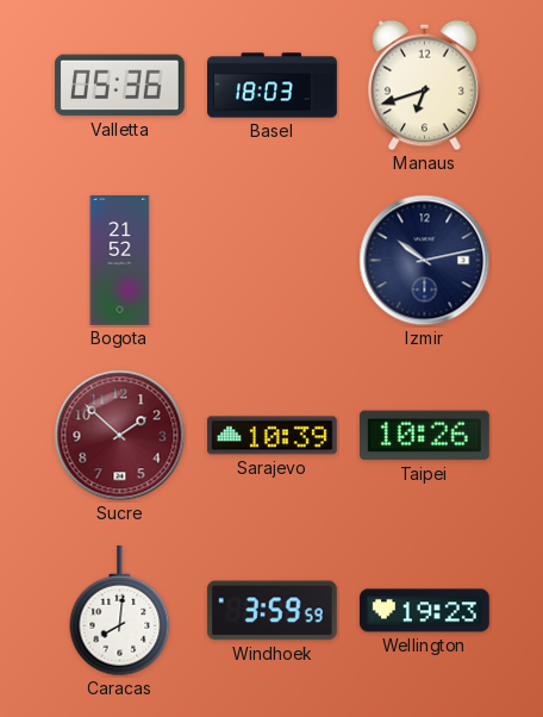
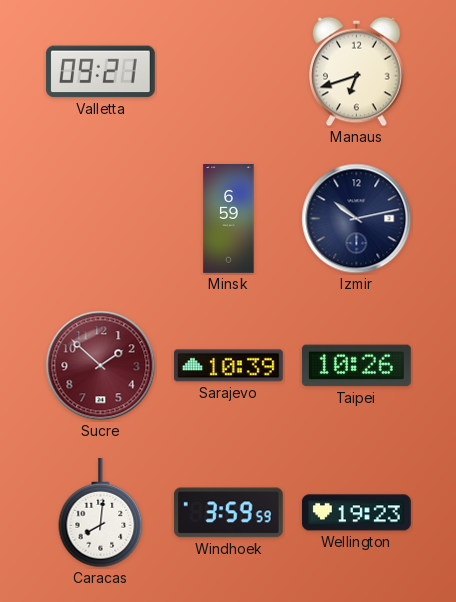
Valletta: 05:36 -> 09:21 (100, 72)
Basel: 18:03 -> none (273, 86)
Bogota: 21:52 -> none (120, 261)
Minsk: none -> 6:59 (229, 219)
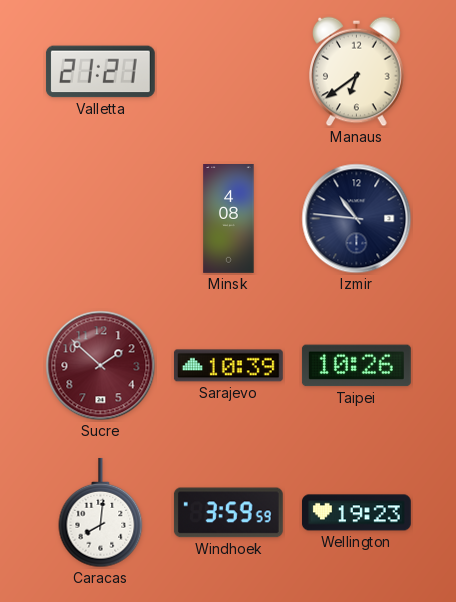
Valletta: 09:21 -> 21:21 (100, 72)
Manaus: 6:42 -> 6:39 (357, 72)
Minsk: 6:59 -> 4:08 (229, 219)
Izmir: 10:13 -> 10:46 (357, 219)
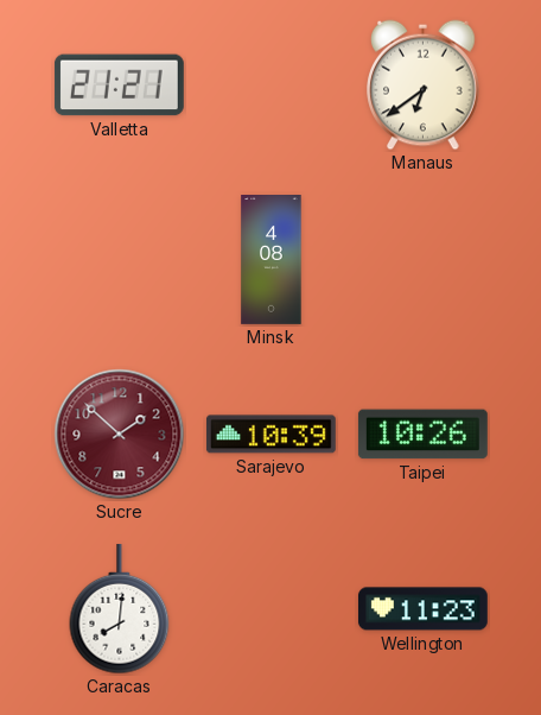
Izmir: 10:46 -> none (357, 219)
Windhoek: 3:59 -> none (228, 513)
Wellington: 19:23 -> 11:23 (422, 609)
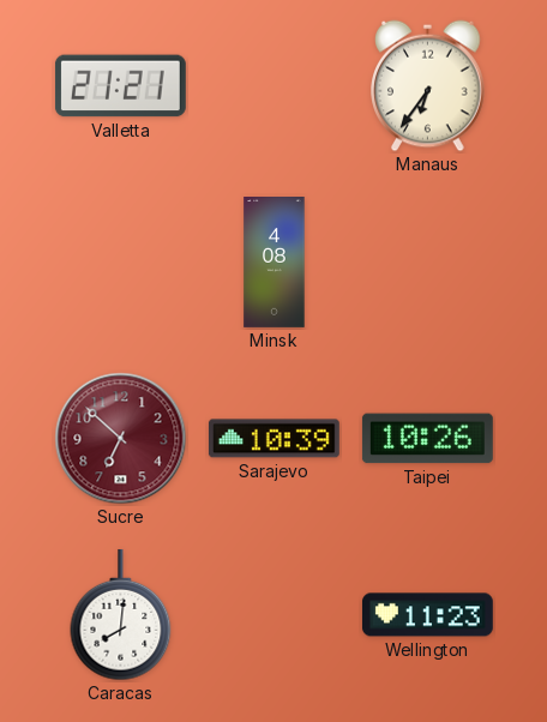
Manaus: 6:39 -> 6:36 (428, 86)
Sucre: 1:52 -> 6:52 (121, 439)
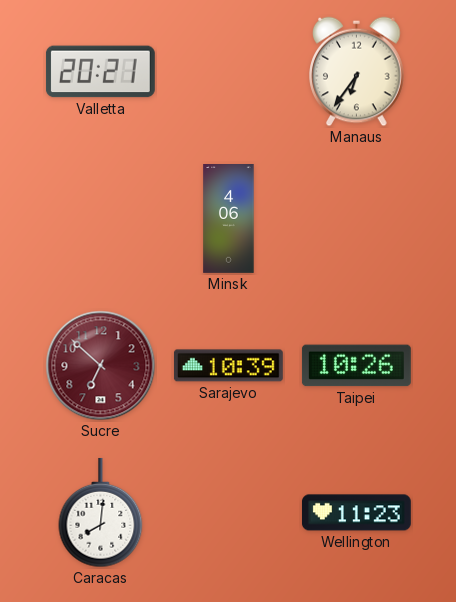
Valletta: 21:21 -> 20:21 (100, 72)
Minsk: 4:08 -> 4:06 (229, 219)
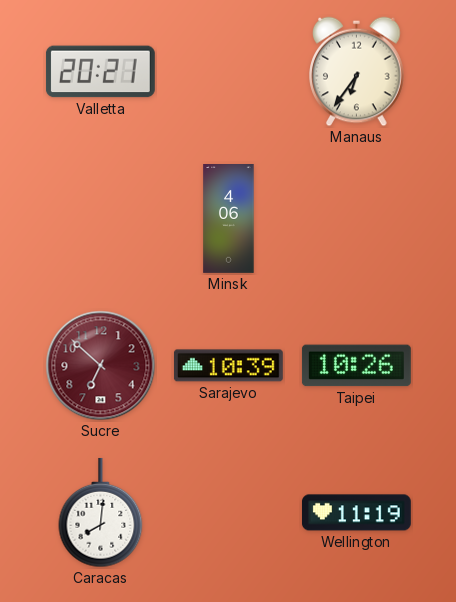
Wellington: 11:23 -> 11:19 (356, 513)
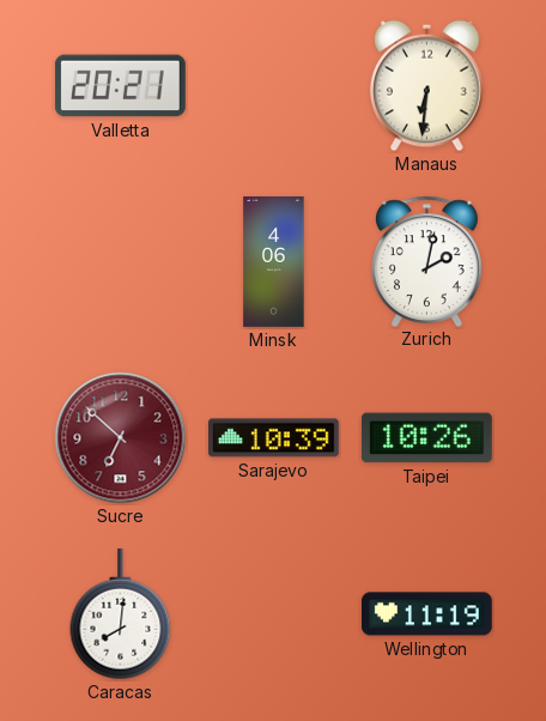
Manaus: 6:36 -> 6:31 (427, 86)
Zurich: none -> 2:02 (427, 261)
